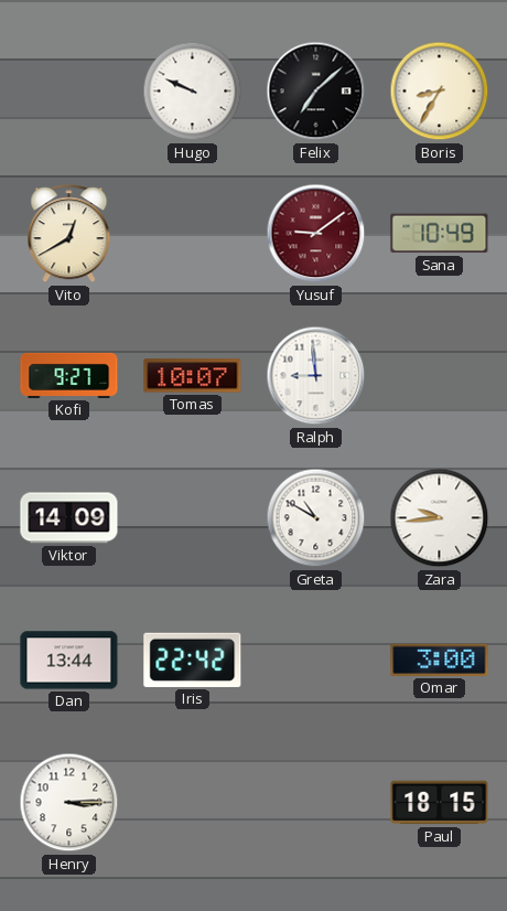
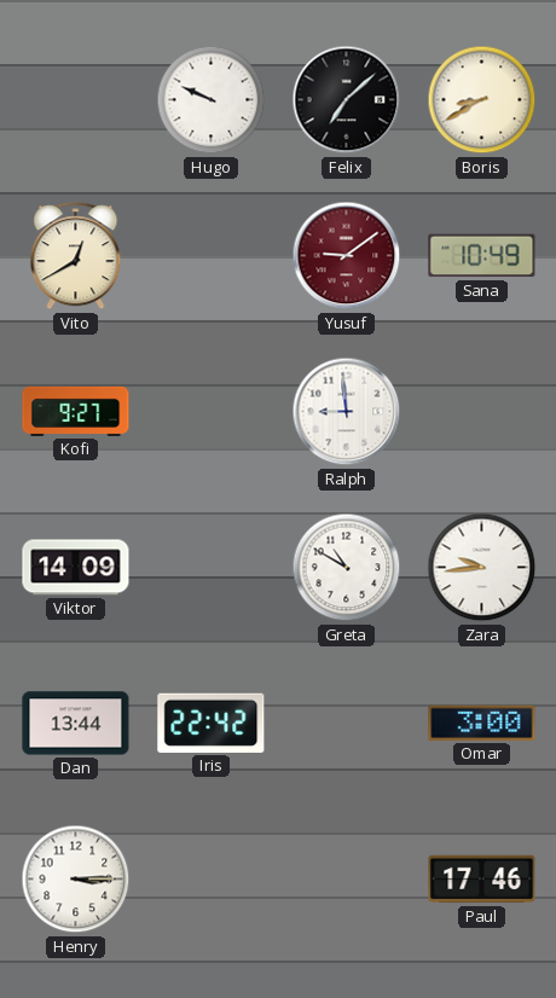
Boris: 8:35 -> 8:40 (482, 100)
Tomas: 10:07 -> none (193, 376)
Paul: 18:15 -> 17:46 (482, 880)
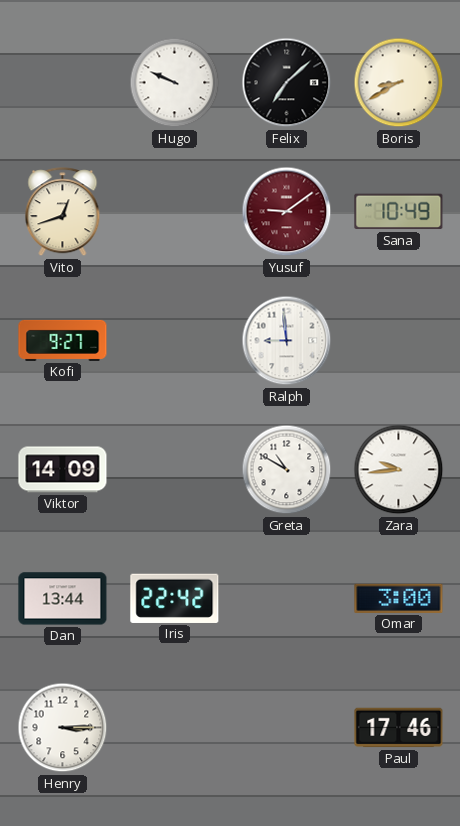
Vito: 12:40 -> 12:42 (63, 212)
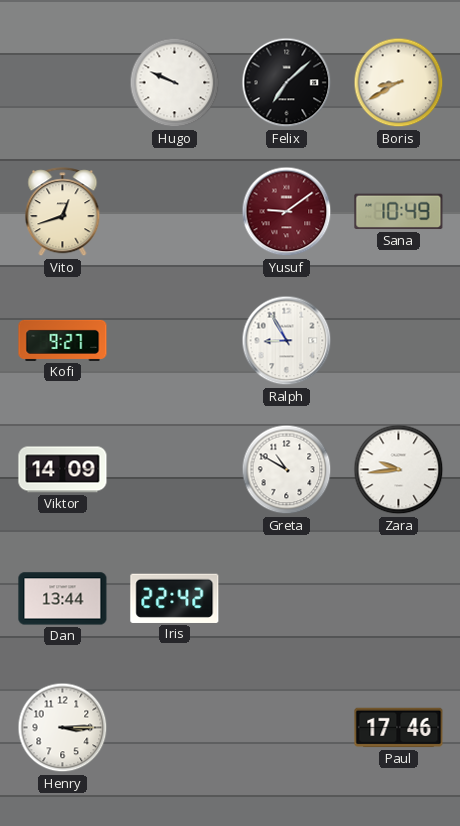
Ralph: 8:59 -> 8:55 (287, 341)
Omar: 3:00 -> none (399, 598)
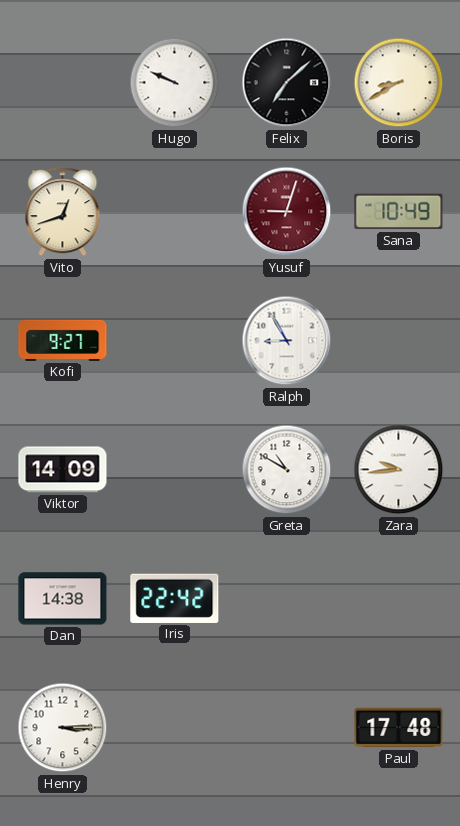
Yusuf: 9:09 -> 9:03 (287, 212)
Dan: 13:44 -> 14:38 (63, 599)
Paul: 17:46 -> 17:48 (399, 728)
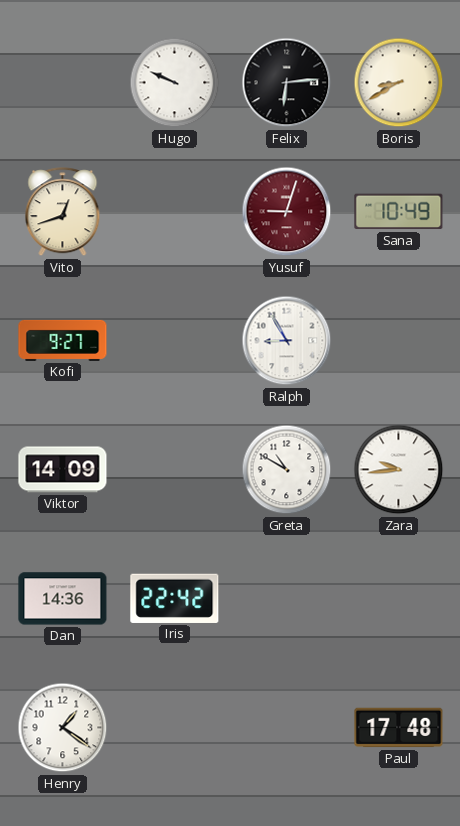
Felix: 7:08 -> 6:14 (287, 83)
Dan: 14:38 -> 14:36 (63, 599)
Henry: 3:15 -> 1:21 (63, 728)
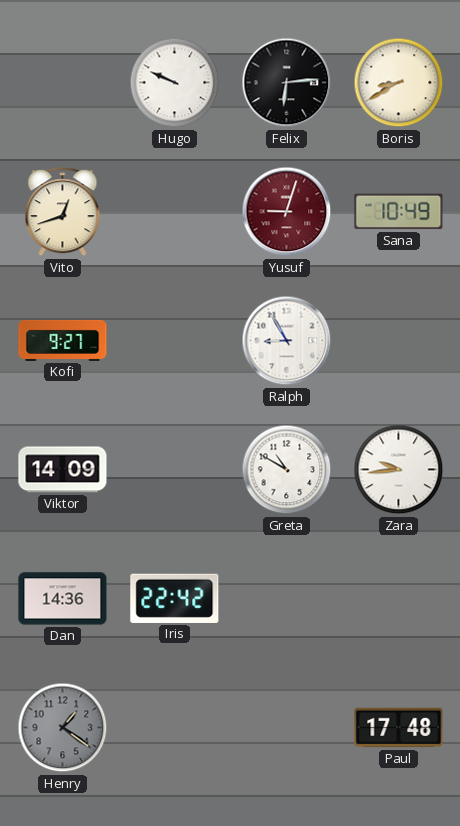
Henry dial: white -> grey (63, 728)
